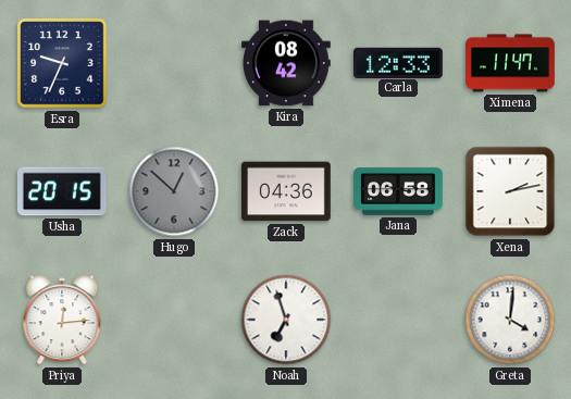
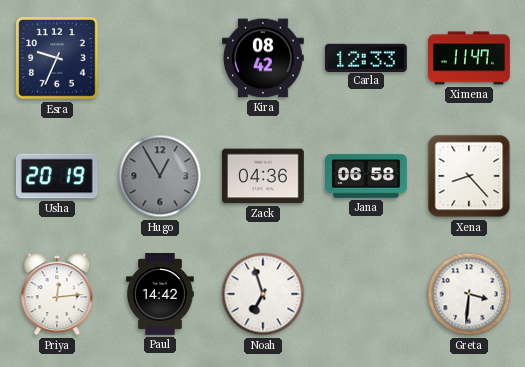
Usha: 20:15 -> 20:19 (57, 176)
Hugo: 12:52 -> 12:55 (160, 176)
Xena: 2:13 -> 8:23 (469, 176)
Paul: none -> 14:42 (160, 295)
Greta: 4:01 -> 3:31 (469, 294)
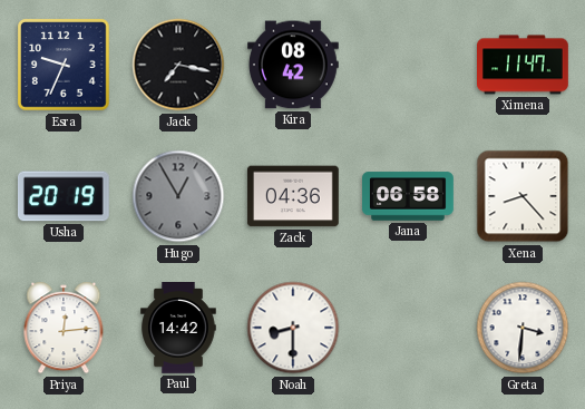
Jack: none -> 7:17 (178, 65)
Carla: 12:33 -> none (366, 57)
Noah: 6:57 -> 8:30 (293, 328)
